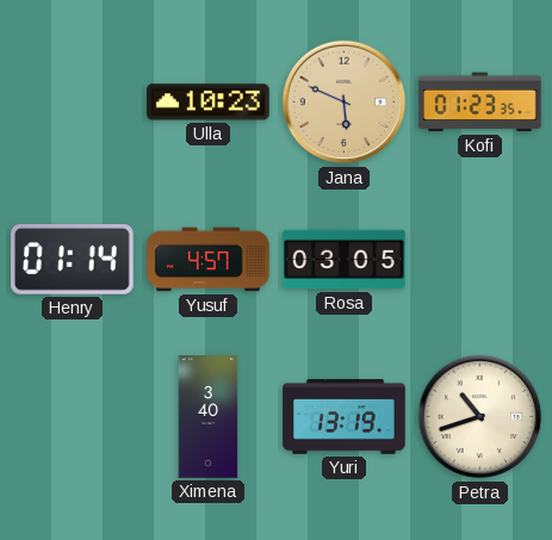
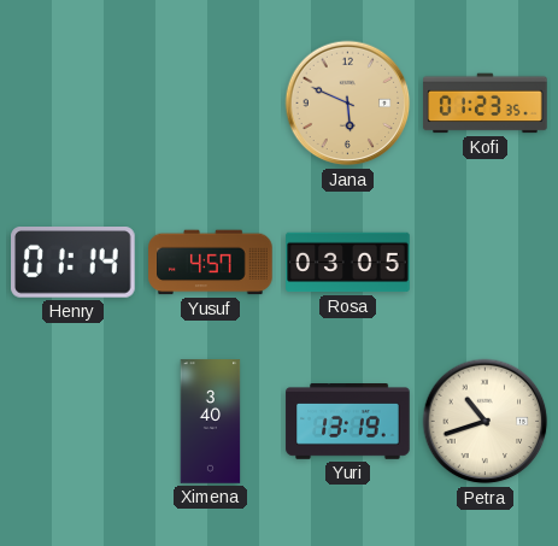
Ulla: 10:23 -> none (209, 103)
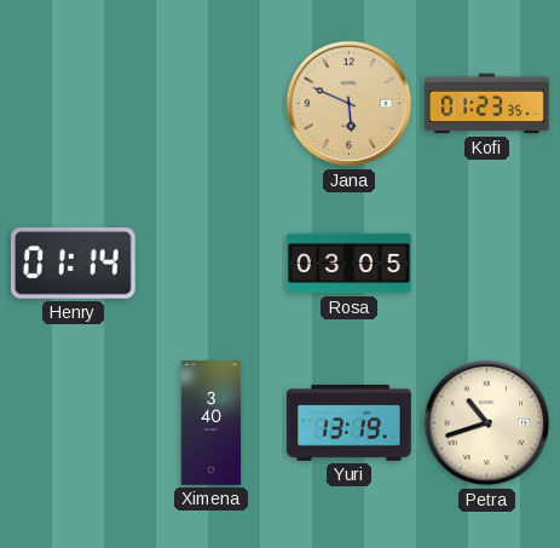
Yusuf: 4:57 -> none (211, 263)
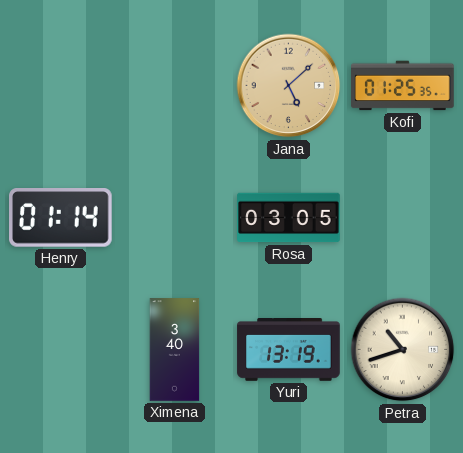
Jana: 5:49 -> 5:08 (289, 86)
Kofi: 01:23 -> 01:25 (403, 86)
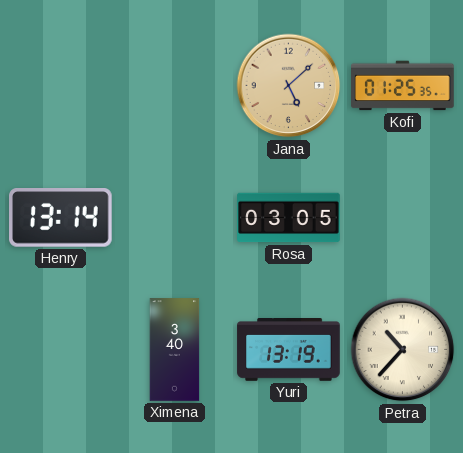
Henry: 01:14 -> 13:14 (61, 218)
Petra: 10:42 -> 10:37 (403, 350)
